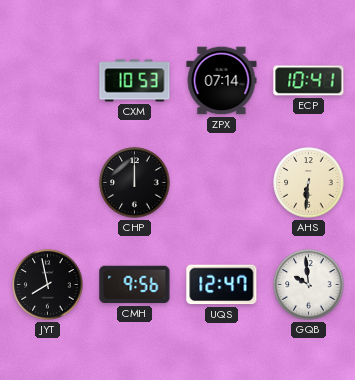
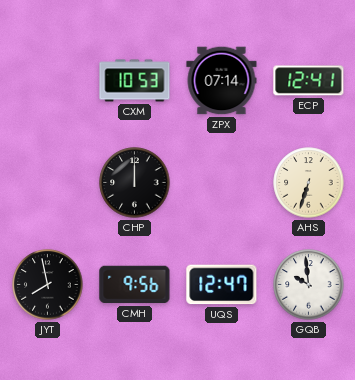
ECP: 10:41 -> 12:41 (309, 81)
AHS: 6:31 -> 6:33 (309, 183)
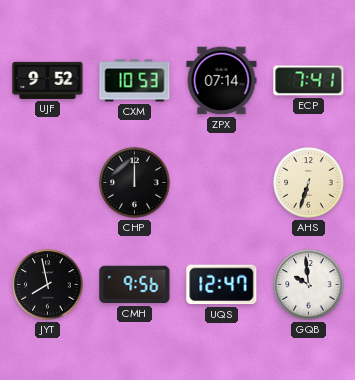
UJF: none -> 9:52 (48, 80)
ECP: 12:41 -> 7:41 (309, 81)
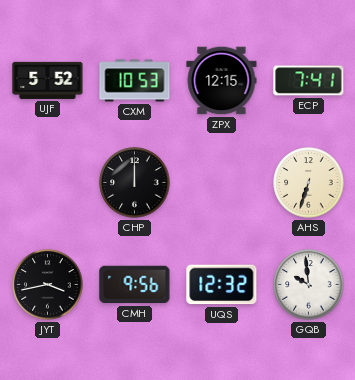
UJF: 9:52 -> 5:52 (48, 80)
ZPX: 07:14 -> 12:15 (222, 81)
JYT: 7:58 -> 3:43 (48, 285)
UQS: 12:47 -> 12:32 (222, 285)
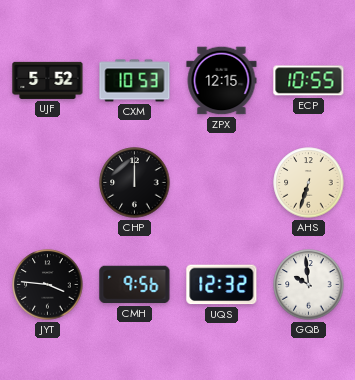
ECP: 7:41 -> 10:55 (309, 81)
JYT: 3:43 -> 3:46 (48, 285)
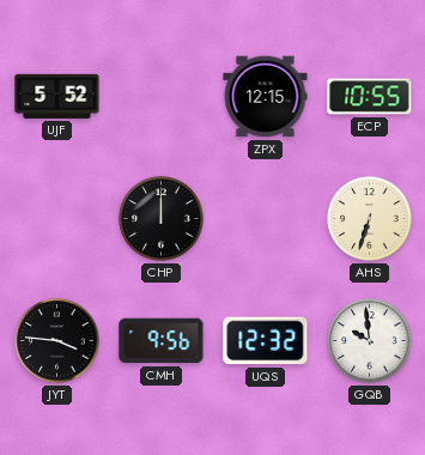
CXM: 10:53 -> none (135, 81)
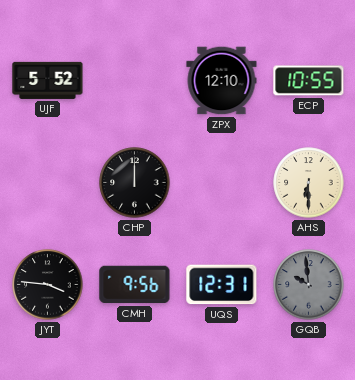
ZPX: 12:15 -> 12:10 (222, 81)
AHS: 6:33 -> 6:30 (309, 183)
UQS: 12:32 -> 12:31 (222, 285)
GQB dial: white -> grey (309, 285)
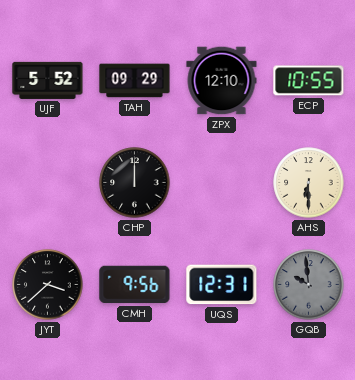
TAH: none -> 09:29 (135, 81)
JYT: 3:46 -> 3:38 (48, 285)
